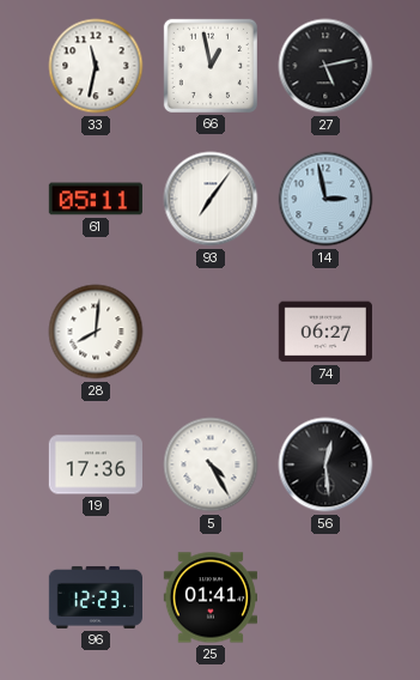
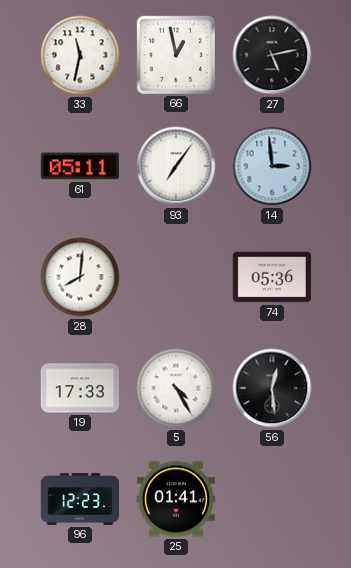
14: 2:58 -> 2:59 (272, 166)
74: 06:27 -> 05:36 (271, 277)
19: 17:36 -> 17:33 (79, 388)
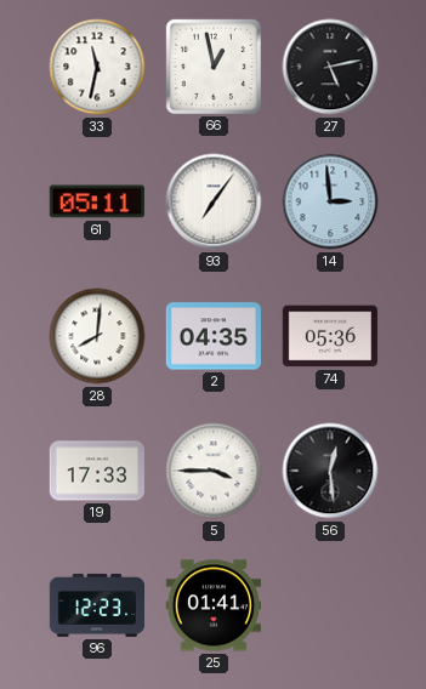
2: none -> 04:35 (212, 336)
5: 4:25 -> 3:45 (214, 471)
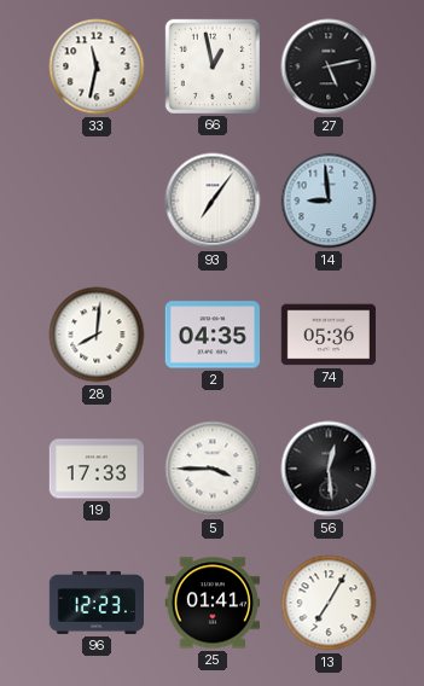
61: 05:11 -> none (97, 201)
14: 2:59 -> 8:59 (329, 200)
13: none -> 7:05 (329, 603)
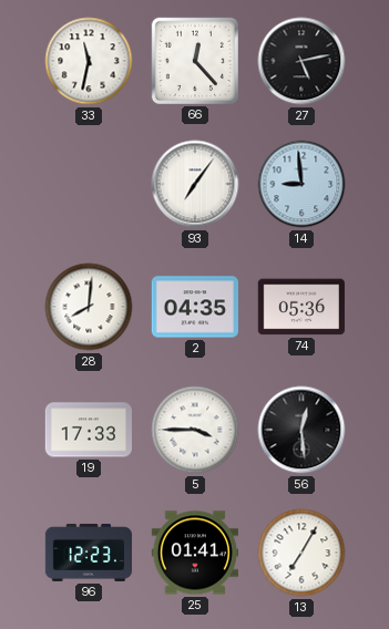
66: 12:58 -> 12:23 (195, 61)
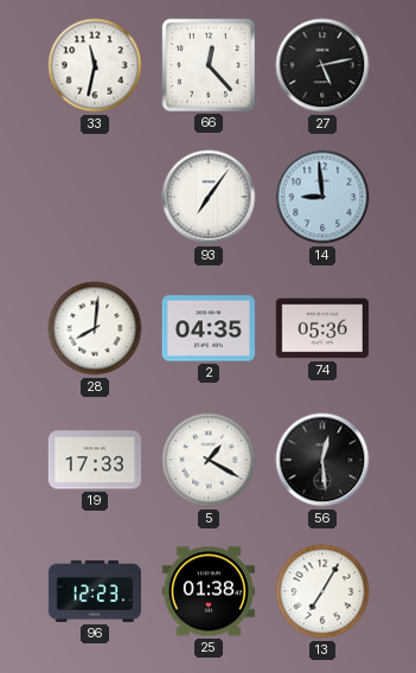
5: 3:45 -> 1:20 (209, 460)
25: 01:41 -> 01:38 (207, 591)
